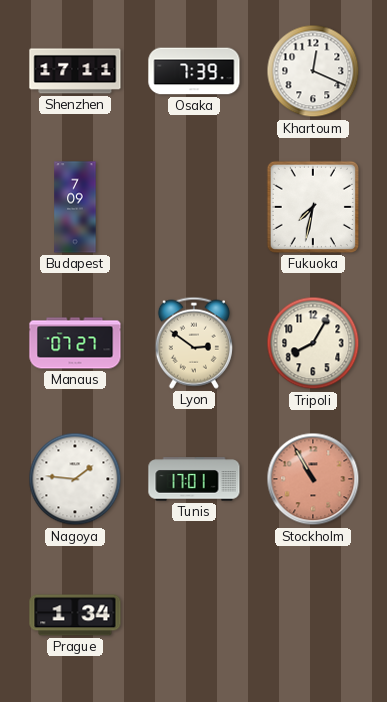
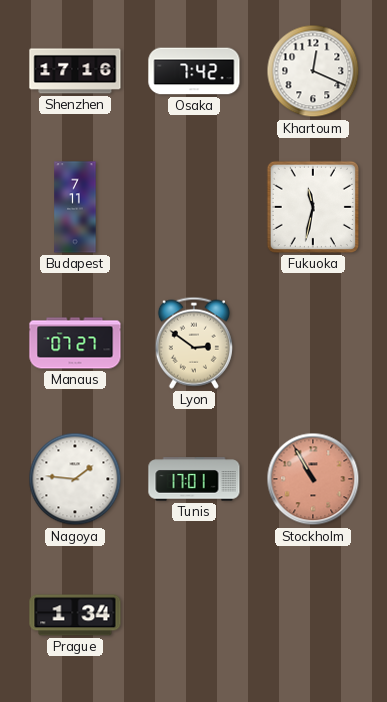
Shenzhen: 17:11 -> 17:16 (75, 71)
Osaka: 7:39 -> 7:42 (194, 71)
Budapest: 7:09 -> 7:11 (75, 207)
Fukuoka: 7:32 -> 11:32 (313, 207)
Tripoli: 8:05 -> none (313, 343)
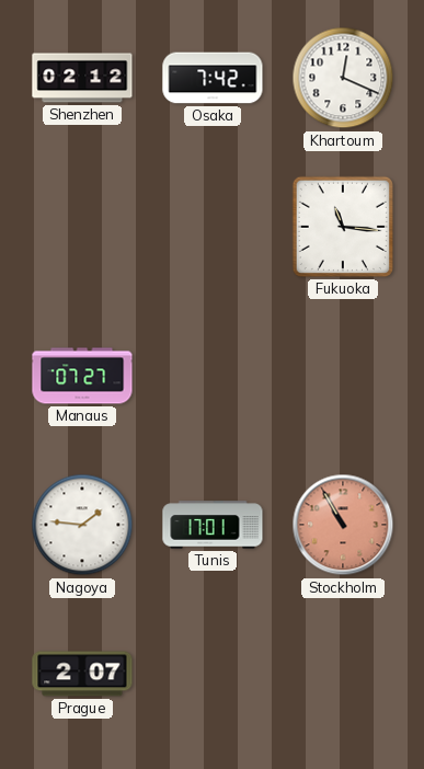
Shenzhen: 17:16 -> 02:12 (82, 78)
Budapest: 7:11 -> none (75, 207)
Fukuoka: 11:32 -> 11:16 (343, 227)
Lyon: 2:51 -> none (194, 343)
Prague: 1:34 -> 2:07 (82, 674)
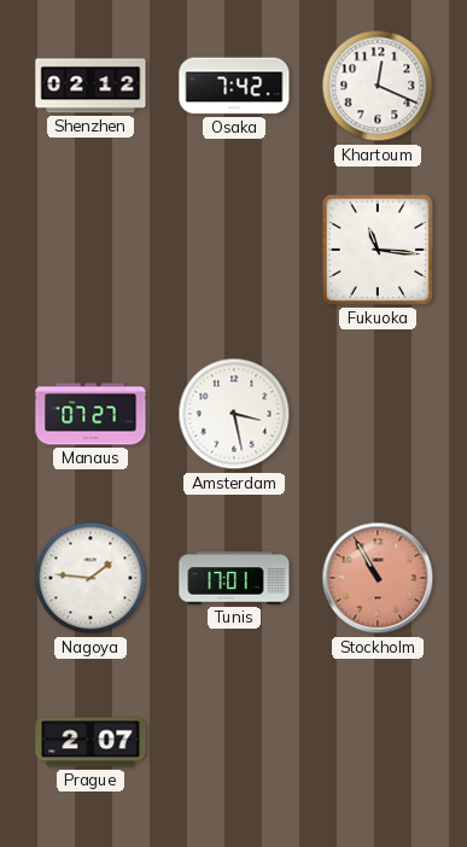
Amsterdam: none -> 3:28 (234, 414)
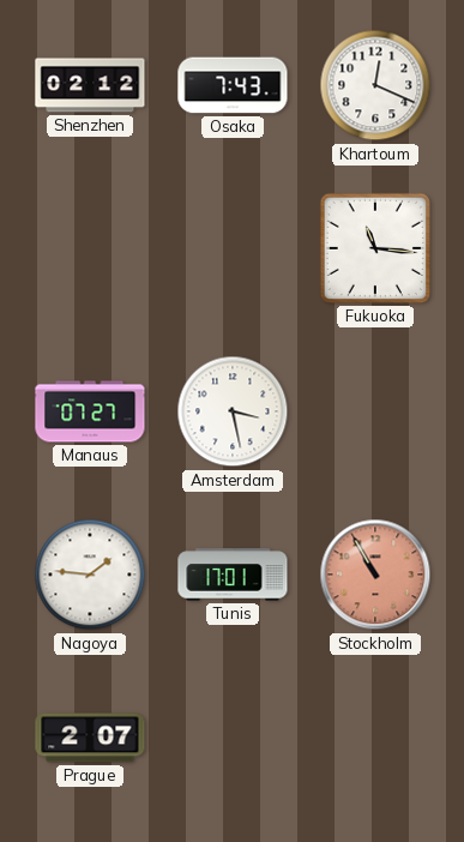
Osaka: 7:42 -> 7:43 (233, 85)
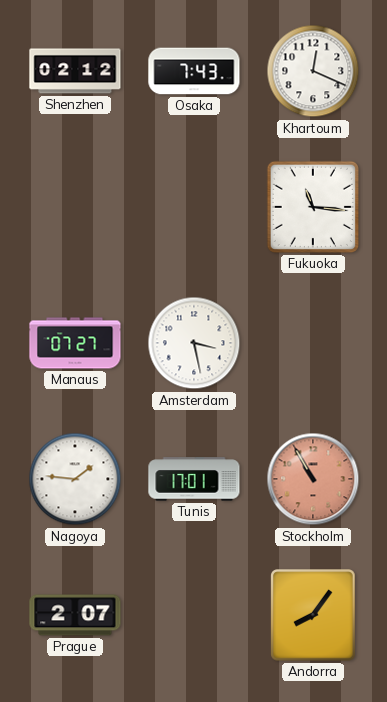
Andorra: none -> 8:06 (313, 615)
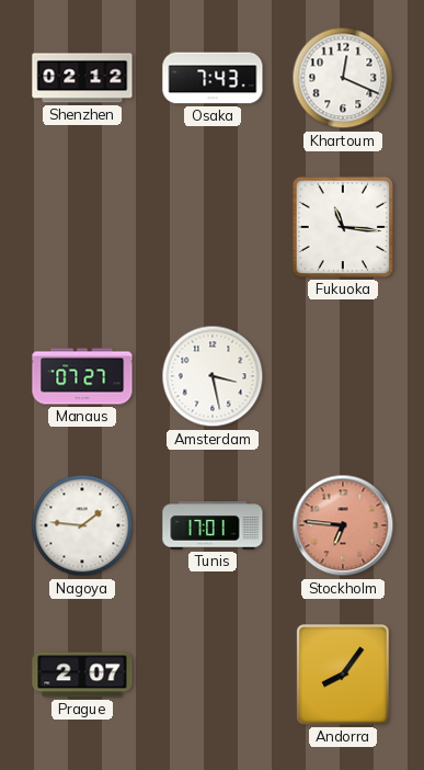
Stockholm: 10:55 -> 6:46 (343, 525)
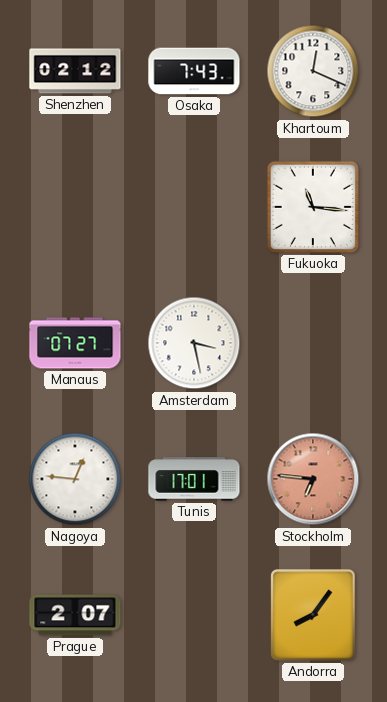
Nagoya: 1:46 -> 12:46 (75, 479)
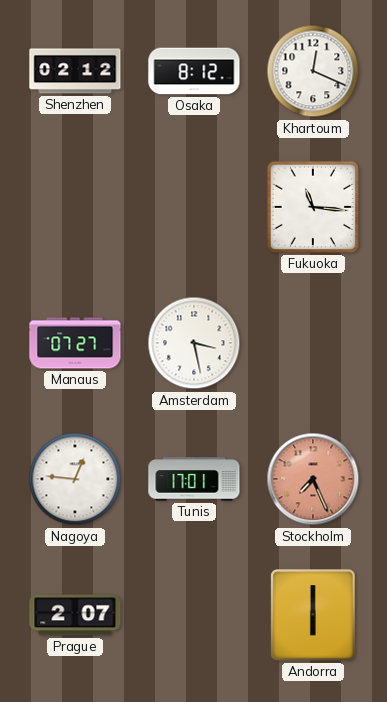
Osaka: 7:43 -> 8:12 (194, 71)
Stockholm: 6:46 -> 7:26 (313, 479)
Andorra: 8:06 -> 6:00 (313, 615)
